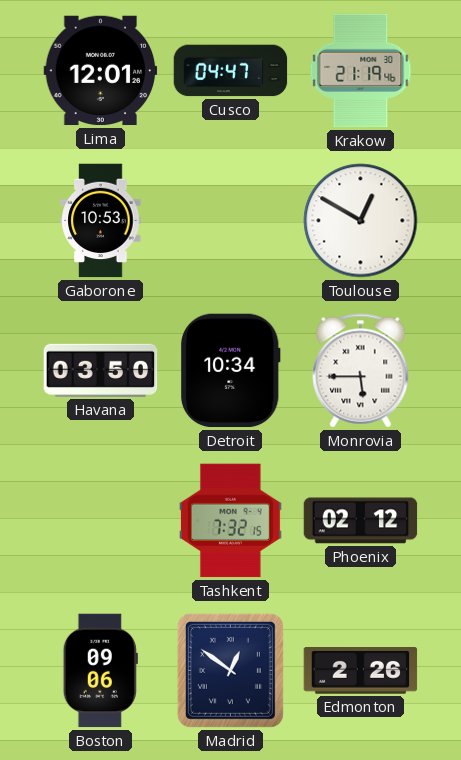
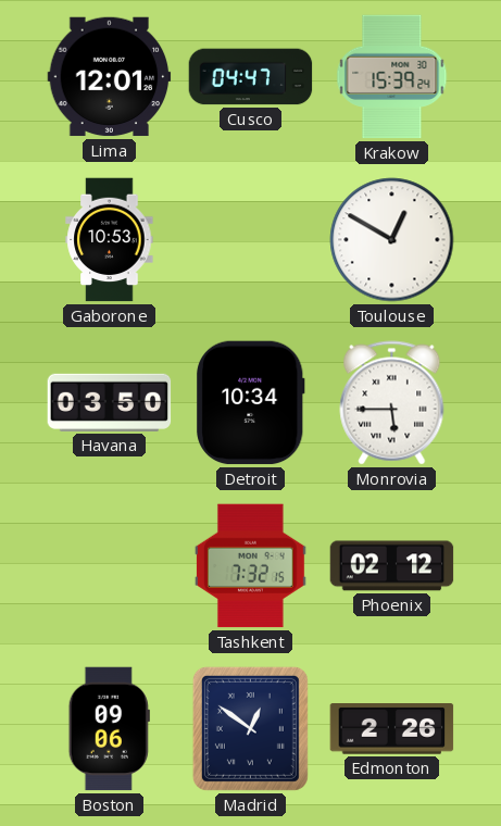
Krakow: 21:19 -> 15:39 (392, 77)
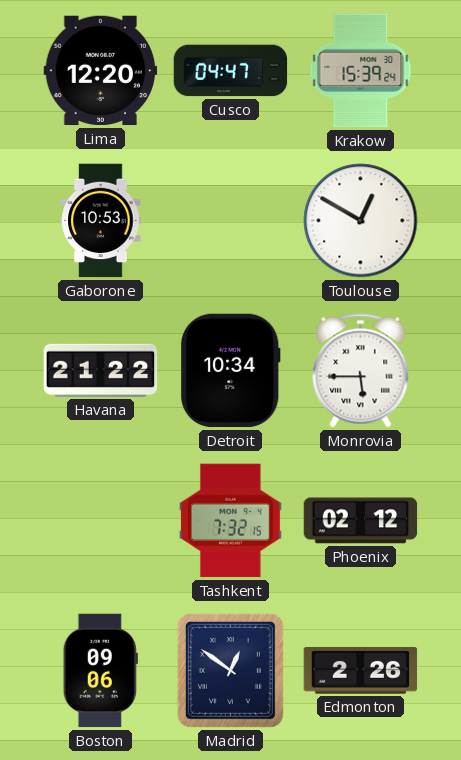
Lima: 12:01 -> 12:20 (101, 71)
Havana: 03:50 -> 21:22 (101, 370)
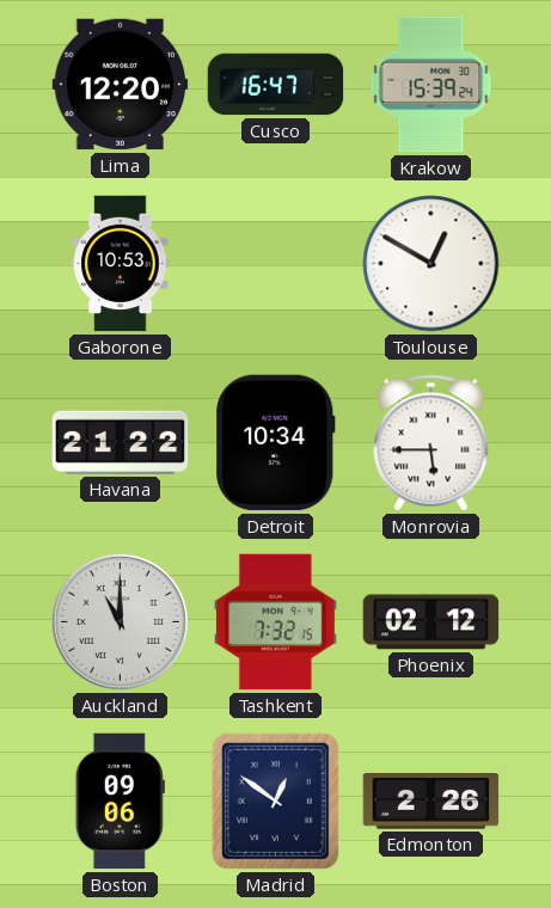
Cusco: 04:47 -> 16:47 (276, 85)
Auckland: none -> 11:00 (120, 621)
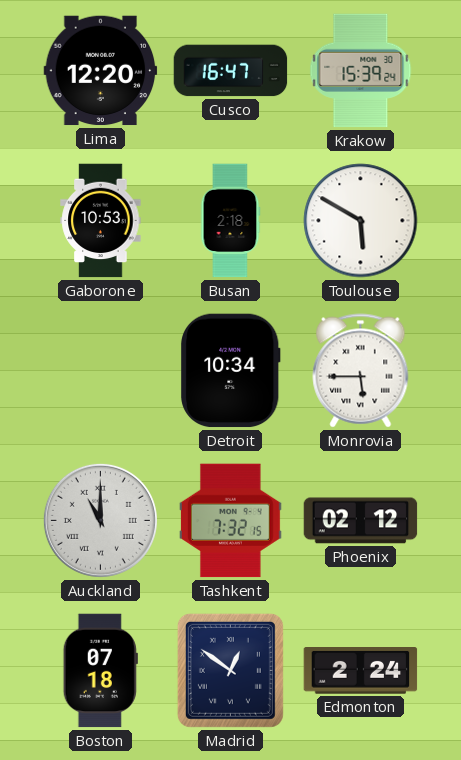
Busan: none -> 2:18 (230, 221)
Toulouse: 12:50 -> 5:50 (361, 221)
Havana: 21:22 -> none (121, 442)
Boston: 09:06 -> 07:18 (100, 671)
Edmonton: 2:26 -> 2:24 (361, 671)
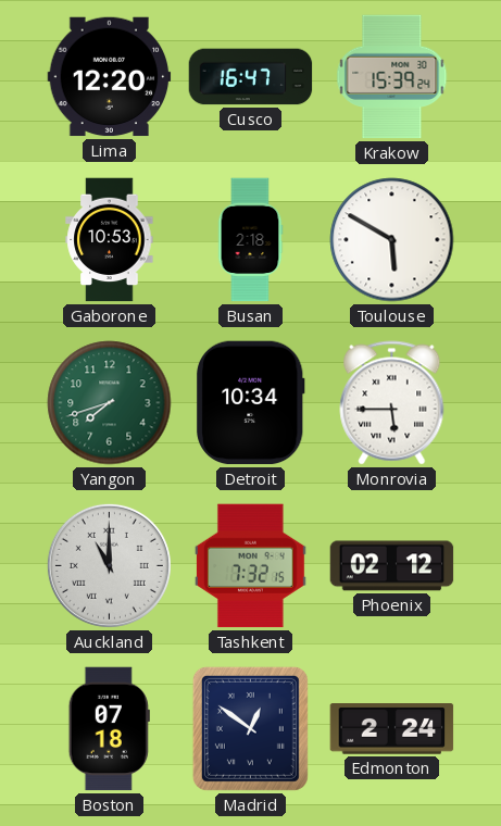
Yangon: none -> 7:42 (110, 403)
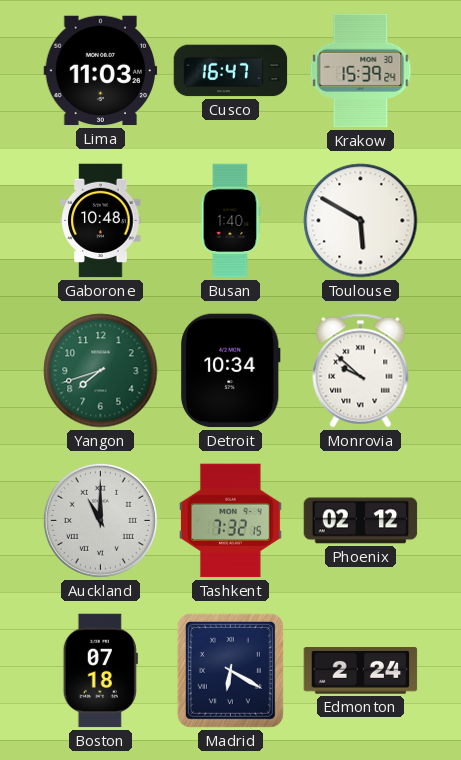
Lima: 12:20 -> 11:03 (101, 71)
Gaborone: 10:53 -> 10:48 (101, 221)
Busan: 2:18 -> 1:40 (230, 221)
Monrovia: 5:45 -> 9:52 (361, 371)
Madrid: 12:51 -> 6:20 (230, 670)
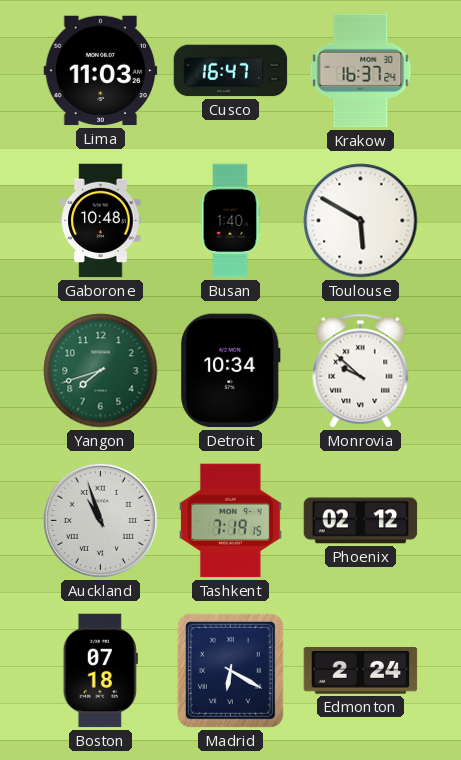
Krakow: 15:39 -> 16:37 (361, 71)
Auckland: 11:00 -> 10:57 (100, 520)
Tashkent: 7:32 -> 7:19 (230, 521)
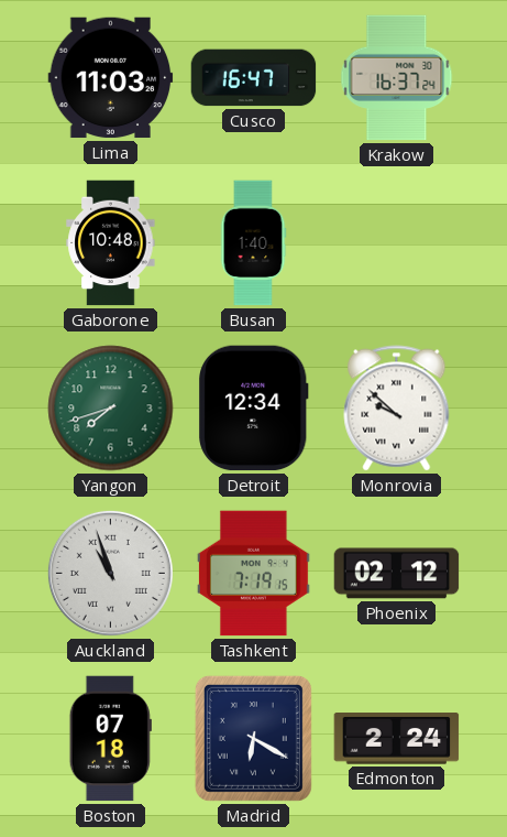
Toulouse: 5:50 -> none (361, 221)
Detroit: 10:34 -> 12:34 (254, 409)
